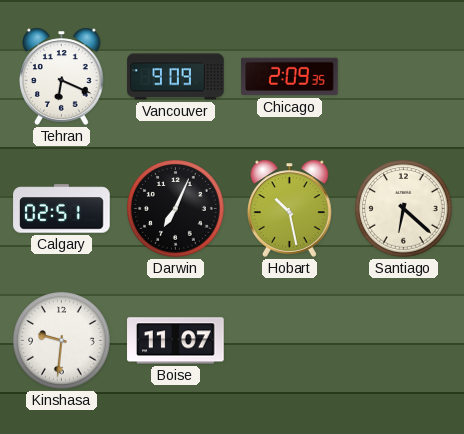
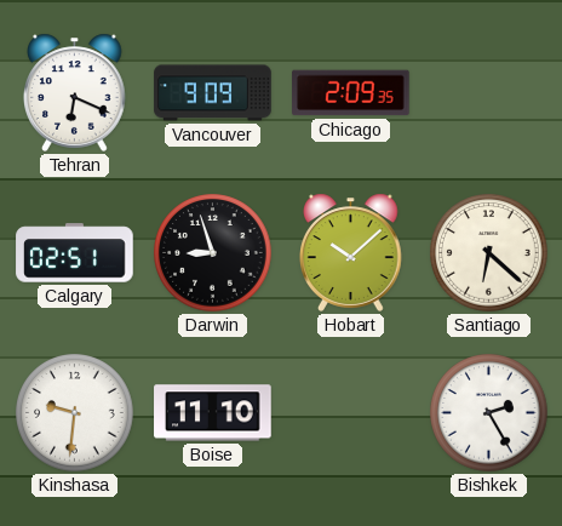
Darwin: 7:04 -> 8:57 (213, 253)
Hobart: 10:28 -> 10:08 (351, 252)
Boise: 11:07 -> 11:10 (213, 413)
Bishkek: none -> 2:25 (489, 413)
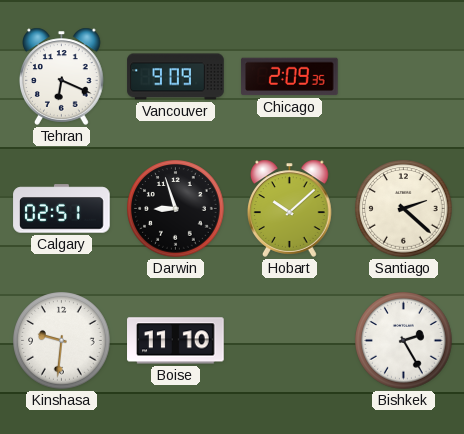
Santiago: 6:22 -> 2:22 (404, 209)
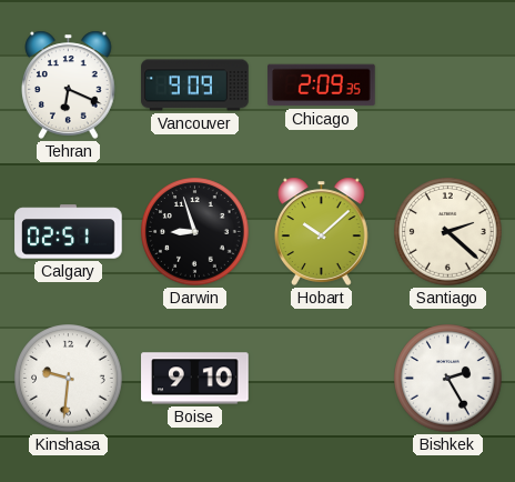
Boise: 11:10 -> 9:10 (195, 379)
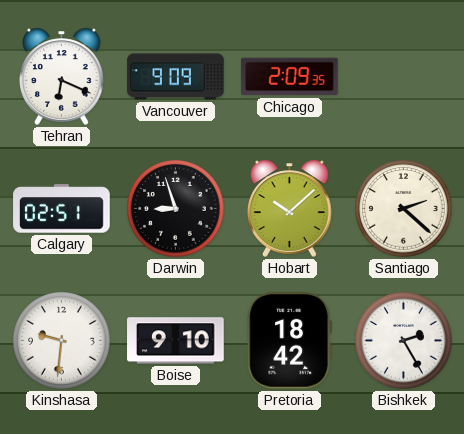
Pretoria: none -> 18:42 (289, 341)
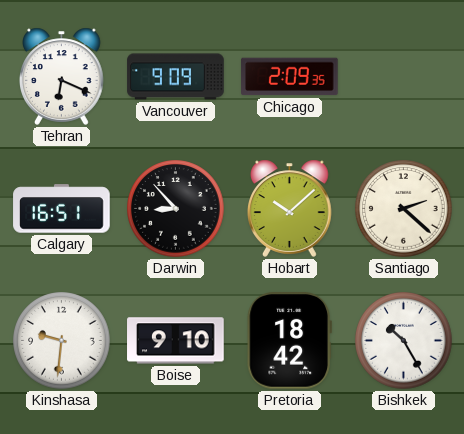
Calgary: 02:51 -> 16:51 (62, 209)
Darwin: 8:57 -> 8:53 (176, 209)
Bishkek: 2:25 -> 10:25 (404, 341)
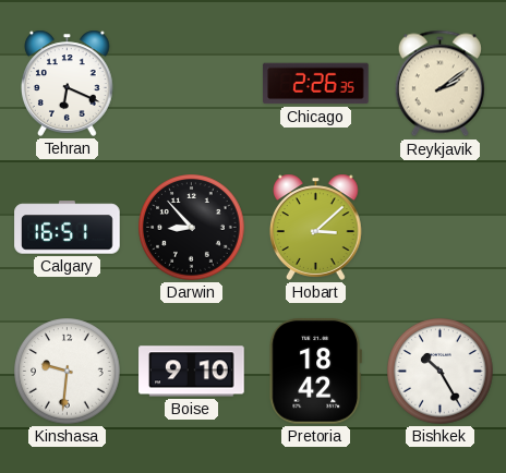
Vancouver: 9:09 -> none (176, 77)
Chicago: 2:09 -> 2:26 (316, 84)
Reykjavik: none -> 2:09 (439, 84)
Hobart: 10:08 -> 3:08 (316, 227)
Santiago: 2:22 -> none (404, 209)
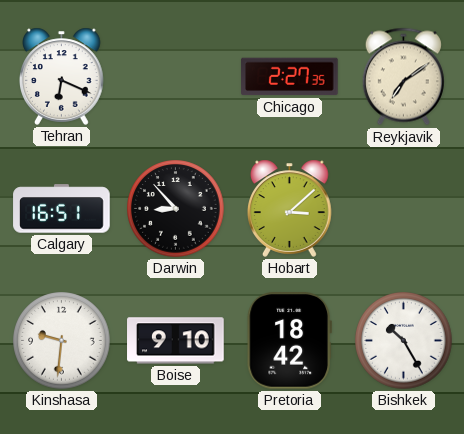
Chicago: 2:26 -> 2:27 (290, 77)
Reykjavik: 2:09 -> 7:09 (403, 77)
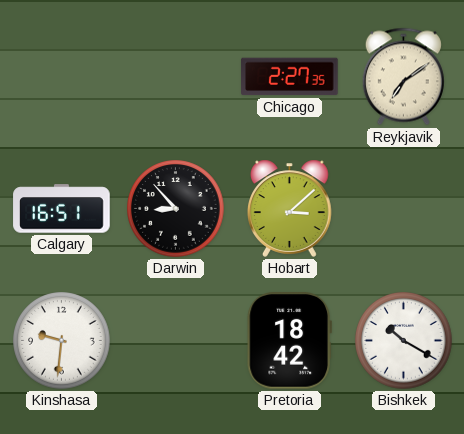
Tehran: 6:19 -> none (62, 76)
Boise: 9:10 -> none (176, 341)
Bishkek: 10:25 -> 10:20 (404, 341)
